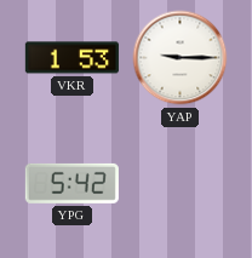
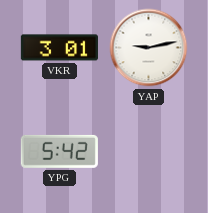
VKR: 1:53 -> 3:01 (59, 48)
YAP: 9:15 -> 9:13 (149, 48)
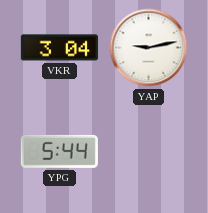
VKR: 3:01 -> 3:04 (59, 48)
YPG: 5:42 -> 5:44 (59, 151)
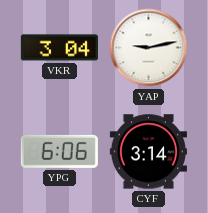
YPG: 5:44 -> 6:06 (59, 151)
CYF: none -> 3:14 (148, 152)
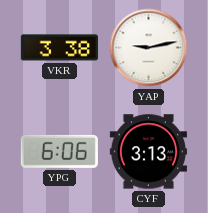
VKR: 3:04 -> 3:38 (59, 48)
CYF: 3:14 -> 3:13 (148, 152)
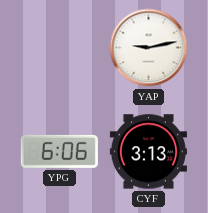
VKR: 3:38 -> none (59, 48)
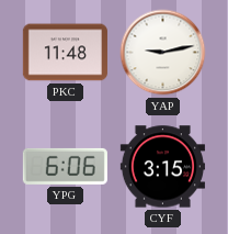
PKC: none -> 11:48 (65, 53)
CYF: 3:13 -> 3:15 (162, 167)
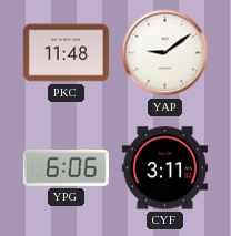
YAP: 9:13 -> 9:09 (165, 53)
CYF: 3:15 -> 3:11 (164, 168)
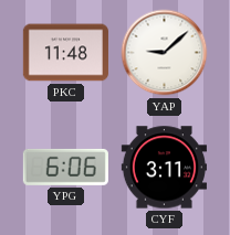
YAP: 9:09 -> 9:08 (165, 53)
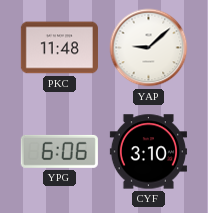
CYF: 3:11 -> 3:10 (148, 152)
